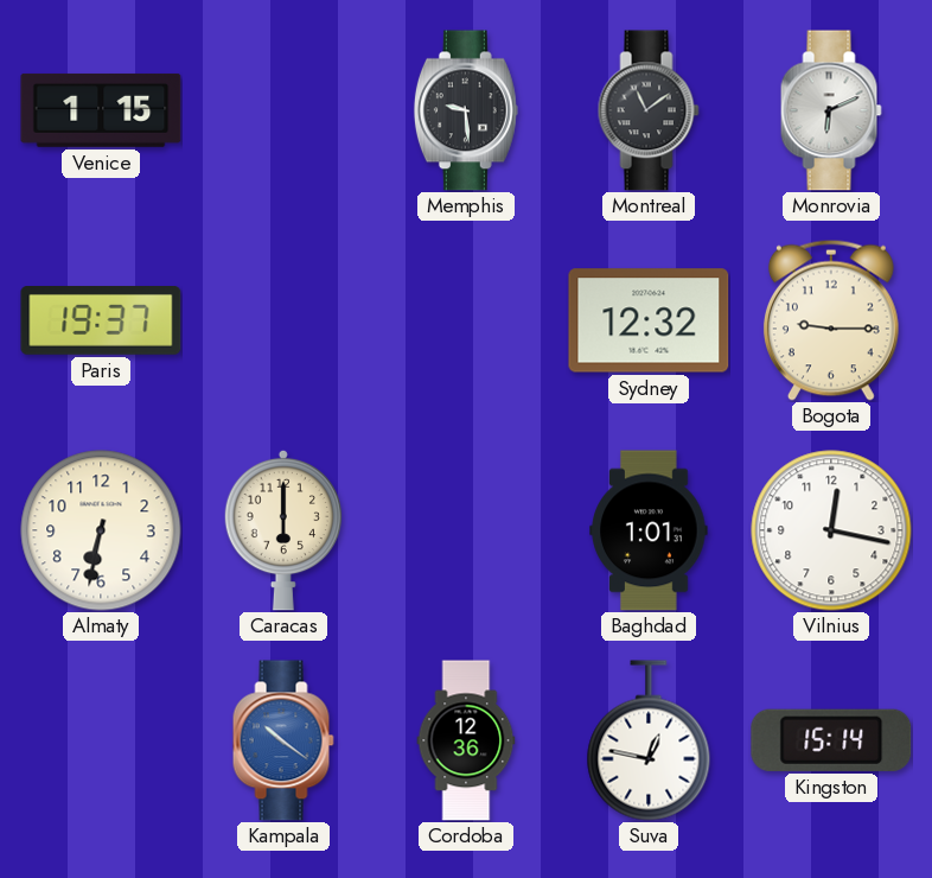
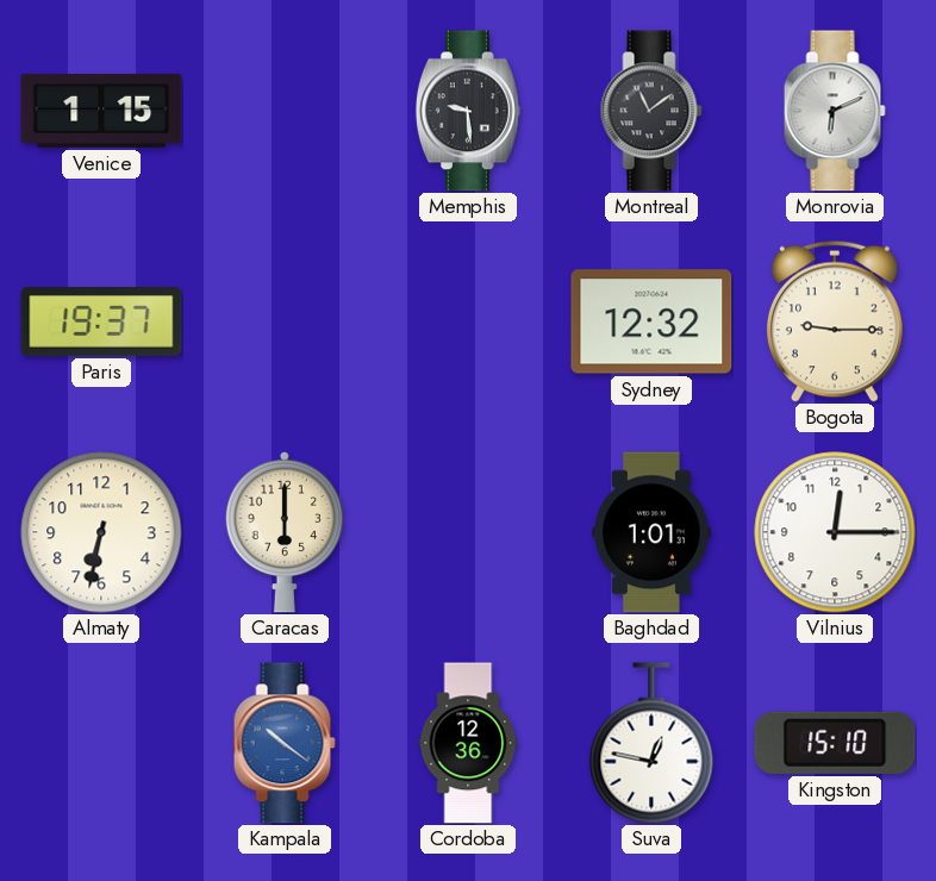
Vilnius: 12:17 -> 12:15 (835, 532)
Kingston: 15:14 -> 15:10 (835, 743)
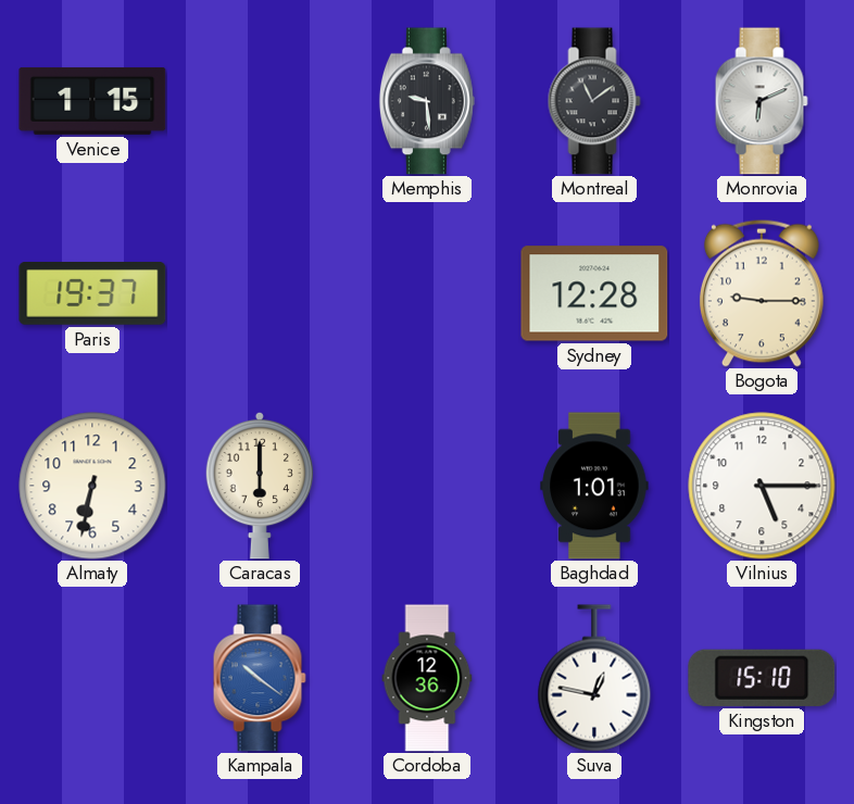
Sydney: 12:32 -> 12:28 (594, 293)
Vilnius: 12:15 -> 5:15 (762, 486)
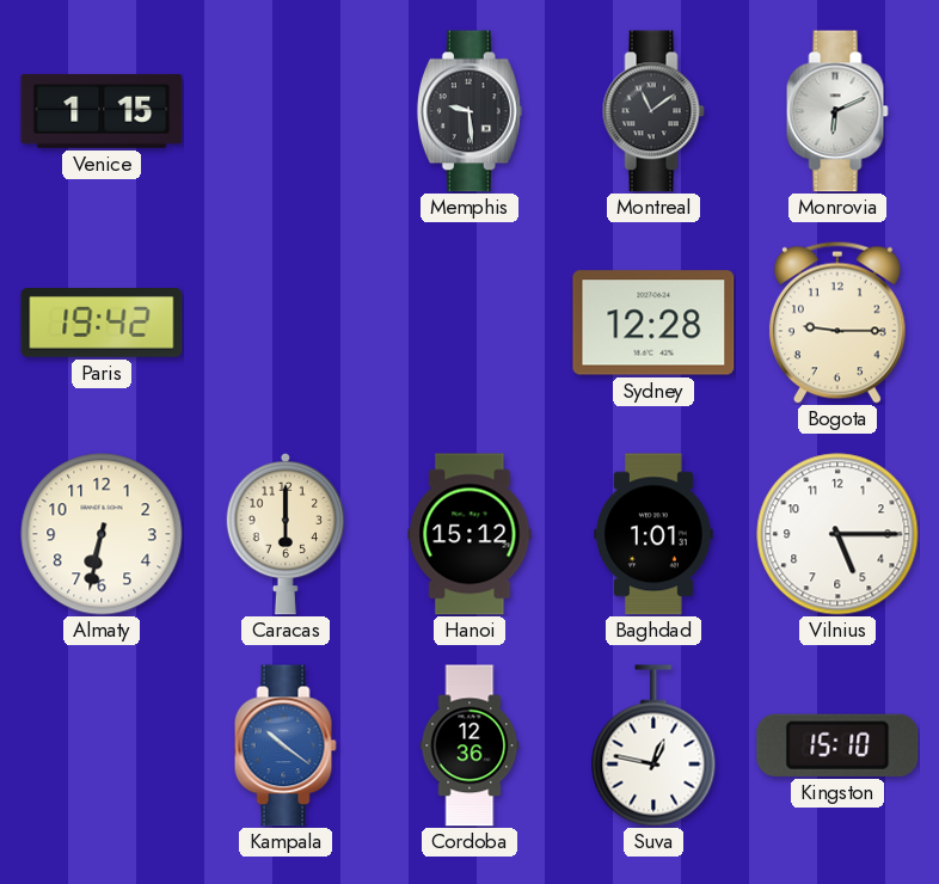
Paris: 19:37 -> 19:42 (102, 324)
Hanoi: none -> 15:12 (469, 534)
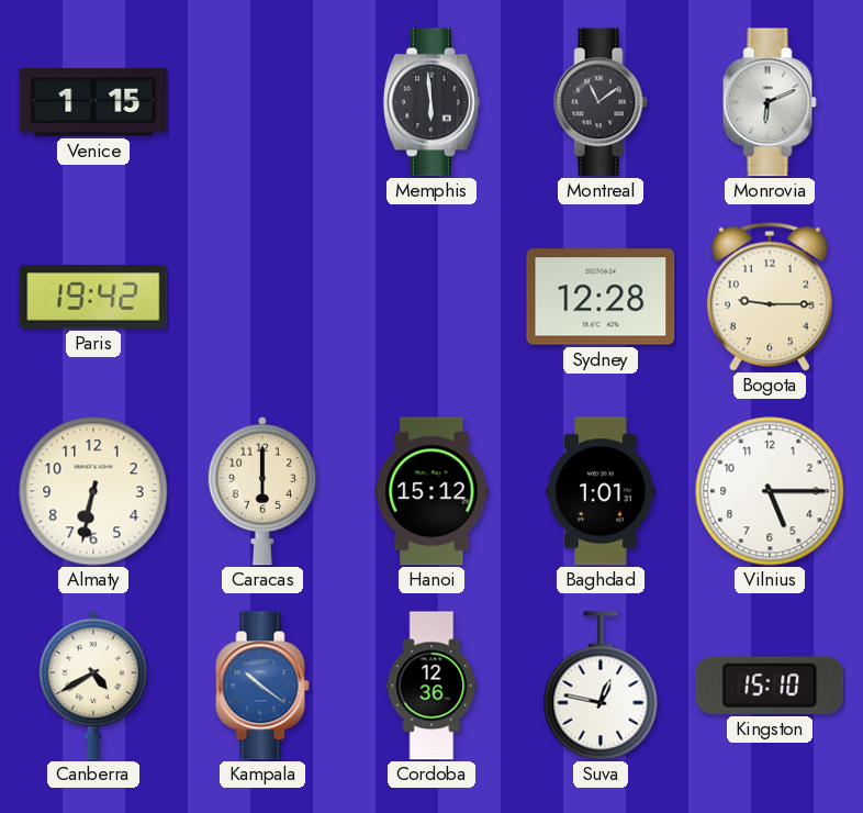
Memphis: 9:29 -> 5:59 (431, 102)
Canberra: none -> 4:40 (92, 686)
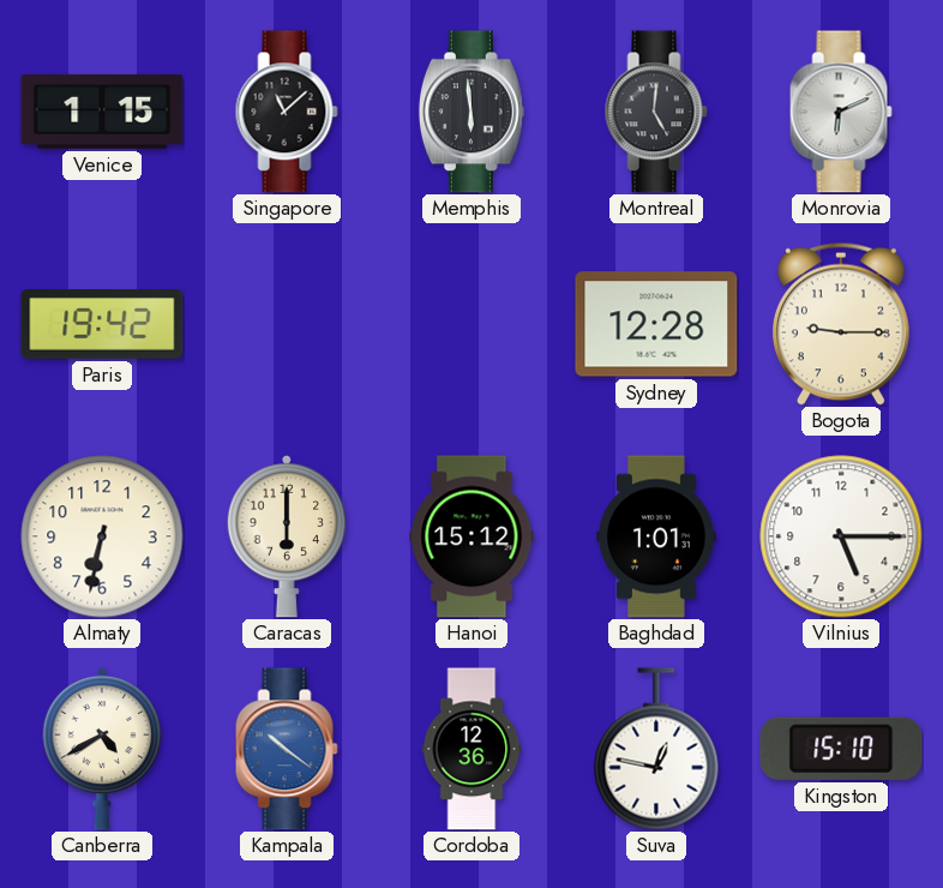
Singapore: none -> 11:08 (287, 112)
Montreal: 11:09 -> 5:01 (656, 112)
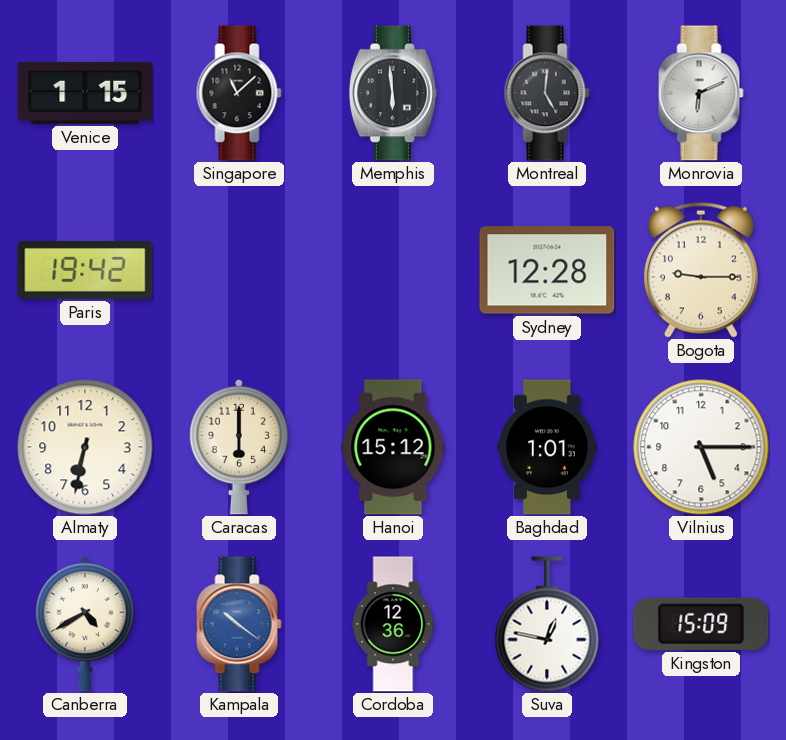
Kingston: 15:10 -> 15:09 (701, 624)
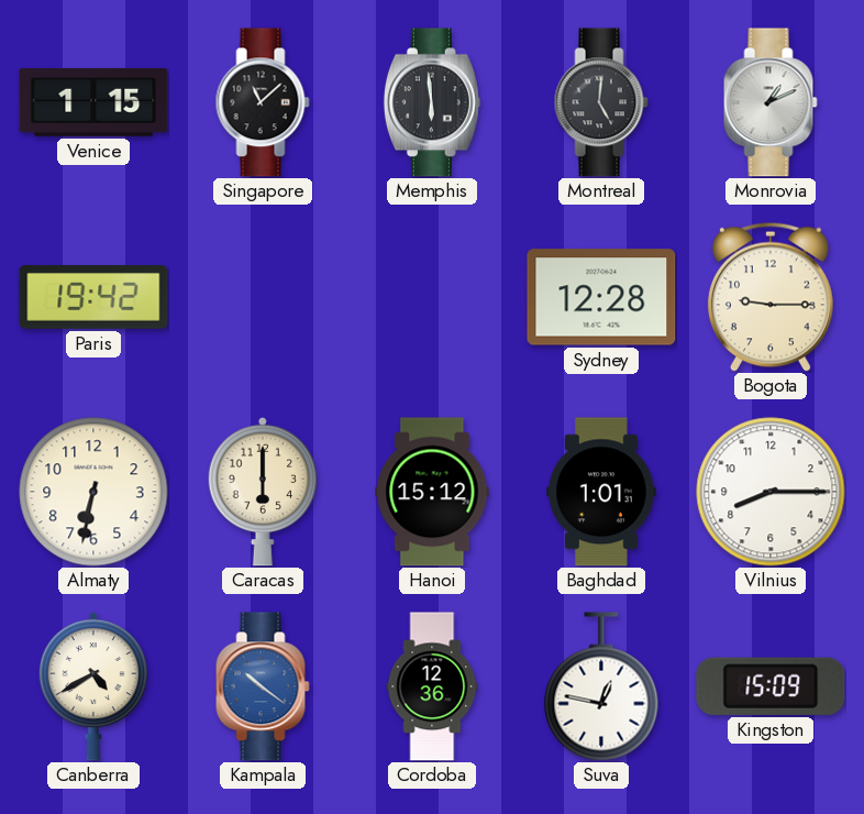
Monrovia: 6:11 -> 1:11 (771, 102)
Vilnius: 5:15 -> 8:15 (771, 492)
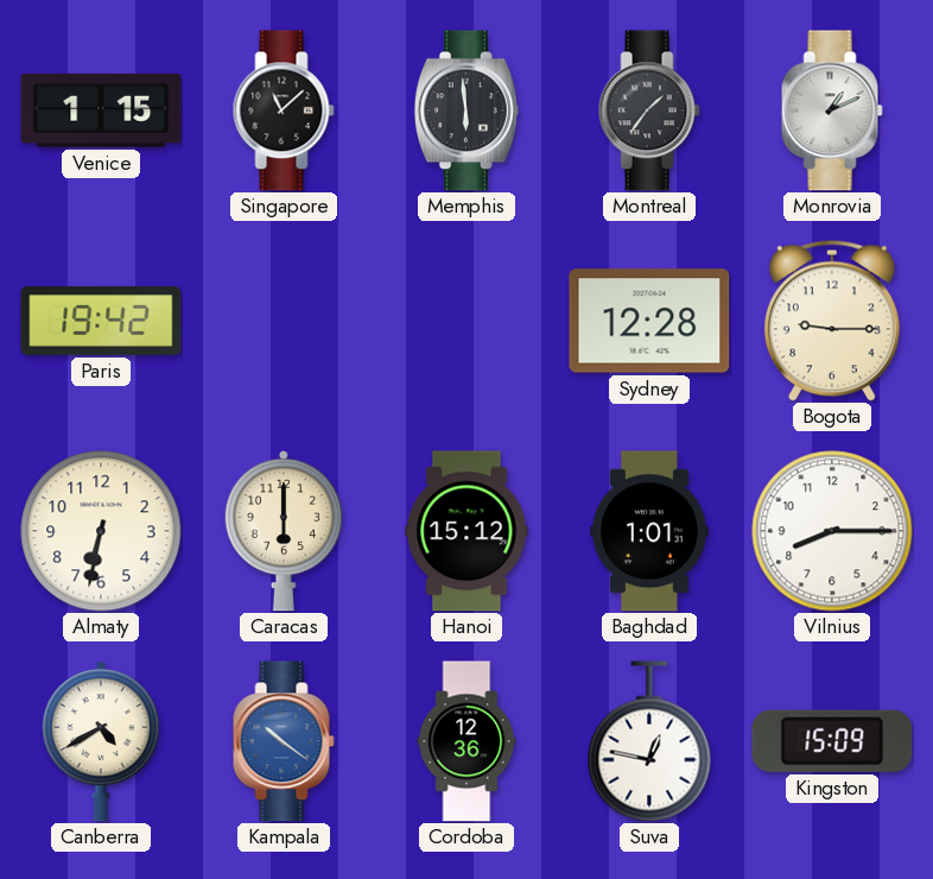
Montreal: 5:01 -> 1:36 (649, 110)
